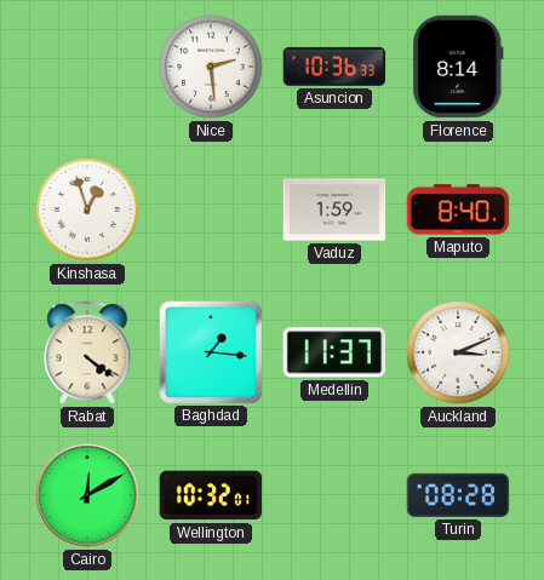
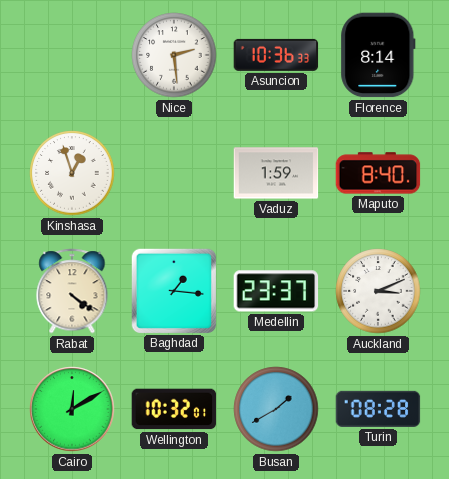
Medellin: 11:37 -> 23:37 (276, 291)
Busan: none -> 1:40 (276, 409)
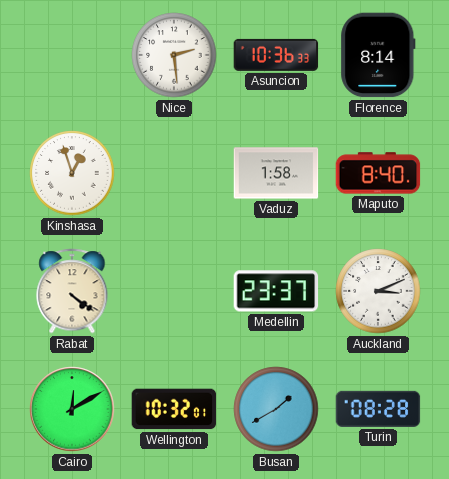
Vaduz: 1:59 -> 1:58 (276, 173)
Baghdad: 1:16 -> none (173, 290)
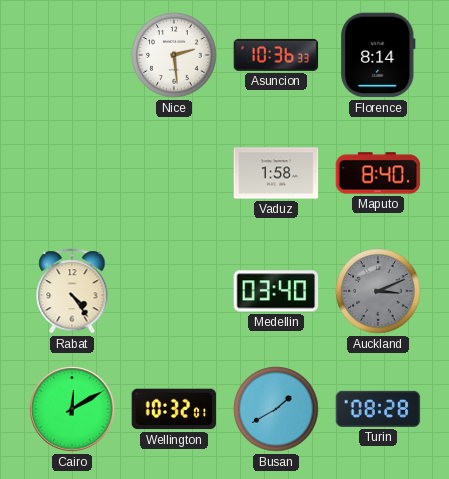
Kinshasa: 12:57 -> none (72, 173)
Rabat: 4:21 -> 4:24 (72, 291)
Medellin: 23:37 -> 03:40 (276, 291)
Auckland dial: white -> grey (378, 291)
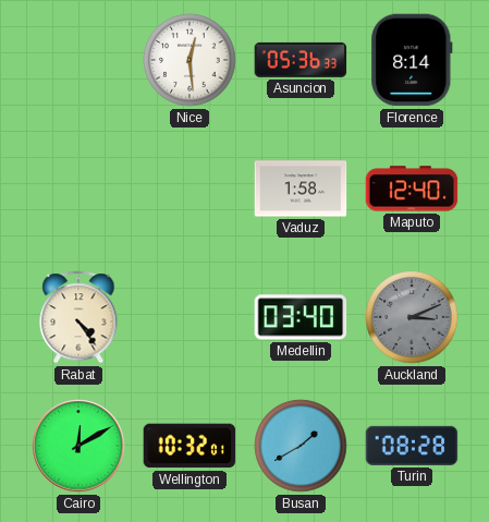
Nice: 2:29 -> 12:29 (190, 60)
Asuncion: 10:36 -> 05:36 (301, 60)
Maputo: 8:40 -> 12:40 (412, 189)
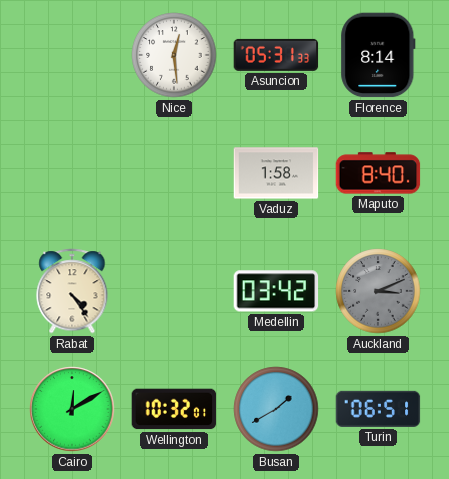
Asuncion: 05:36 -> 05:31 (276, 55)
Maputo: 12:40 -> 8:40 (378, 173)
Medellin: 03:40 -> 03:42 (276, 291)
Turin: 08:28 -> 06:51 (378, 409)
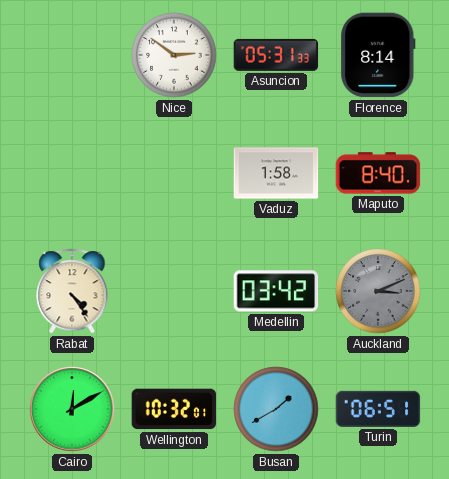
Nice: 12:29 -> 2:51 (174, 55)
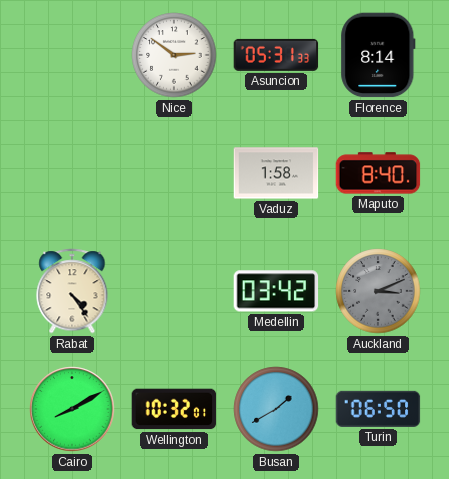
Cairo: 12:10 -> 8:10 (72, 409)
Turin: 06:51 -> 06:50 (378, 409)
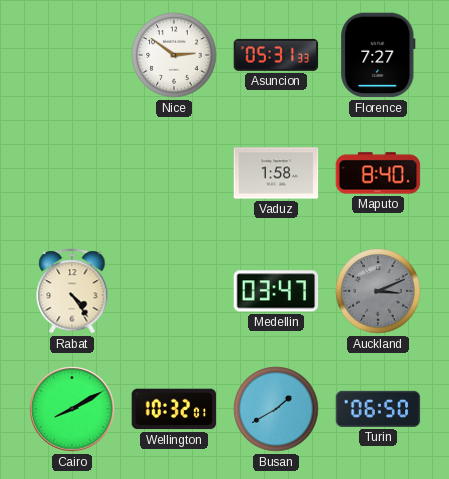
Florence: 8:14 -> 7:27 (378, 55)
Medellin: 03:42 -> 03:47 (276, 291)
